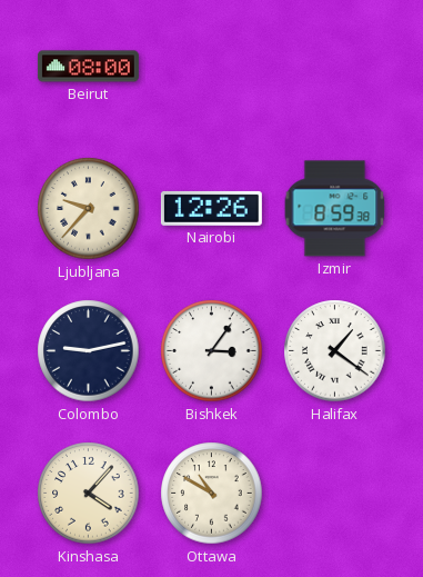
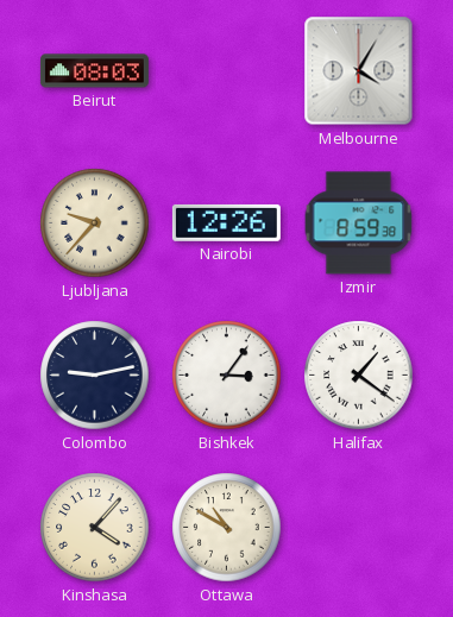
Beirut: 08:00 -> 08:03 (94, 71)
Melbourne: none -> 4:05 (359, 71)
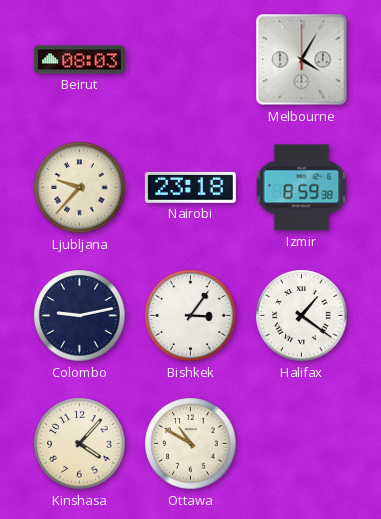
Nairobi: 12:26 -> 23:18 (190, 187)
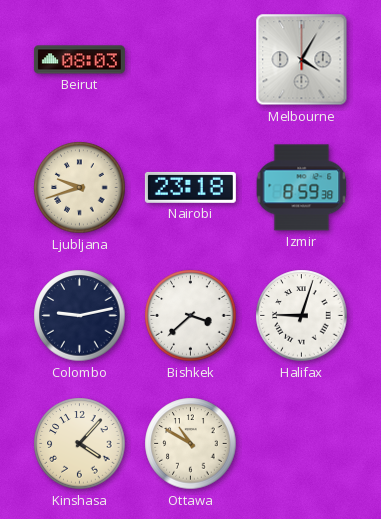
Ljubljana: 9:37 -> 9:42 (80, 188)
Bishkek: 3:06 -> 3:38 (191, 316)
Halifax: 1:21 -> 9:03 (302, 316)
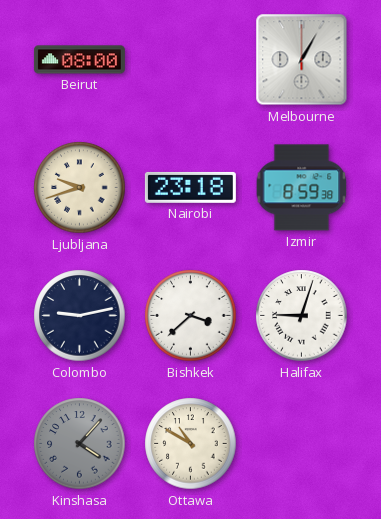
Beirut: 08:03 -> 08:00 (79, 60)
Melbourne: 4:05 -> 1:05 (302, 60)
Kinshasa dial: cream -> grey (80, 444)
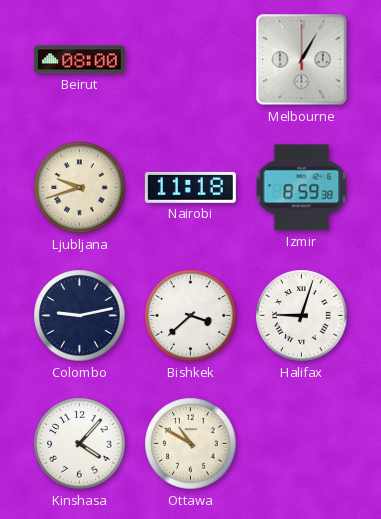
Nairobi: 23:18 -> 11:18 (190, 187)
Kinshasa dial: grey -> white (80, 444)
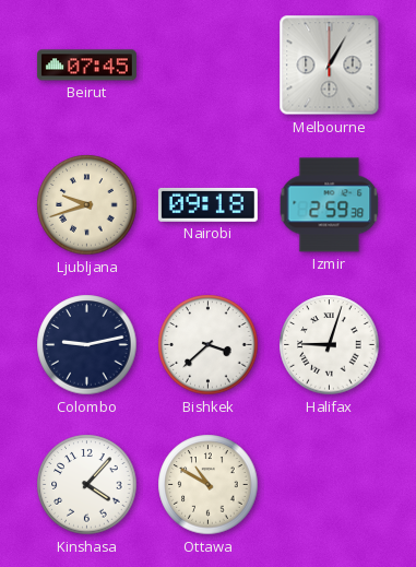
Beirut: 08:00 -> 07:45 (86, 66)
Nairobi: 11:18 -> 09:18 (207, 204)
Izmir: 8:59 -> 2:59 (330, 205)
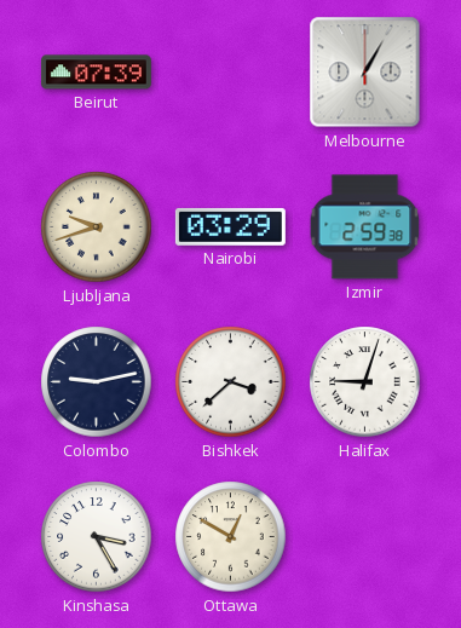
Beirut: 07:45 -> 07:39 (96, 73)
Nairobi: 09:18 -> 03:29 (230, 226)
Kinshasa: 4:07 -> 3:25 (97, 537)
Ottawa: 10:50 -> 12:50 (231, 537)
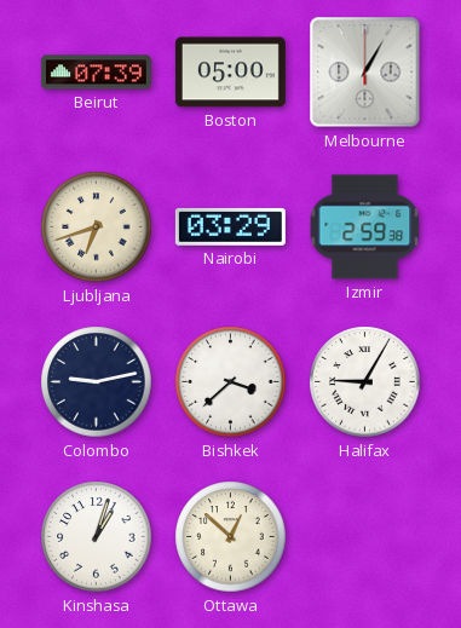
Boston: none -> 05:00 (230, 73)
Ljubljana: 9:42 -> 6:42 (97, 227)
Halifax: 9:03 -> 9:05 (365, 382)
Kinshasa: 3:25 -> 1:03 (97, 537)
Ottawa: 12:50 -> 12:52 (231, 537)
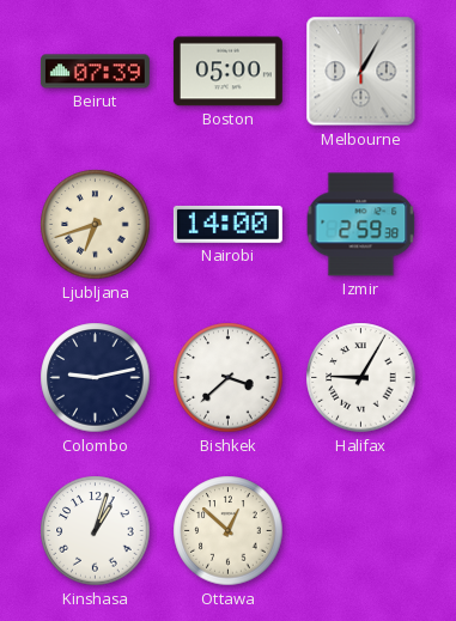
Nairobi: 03:29 -> 14:00 (227, 224)
